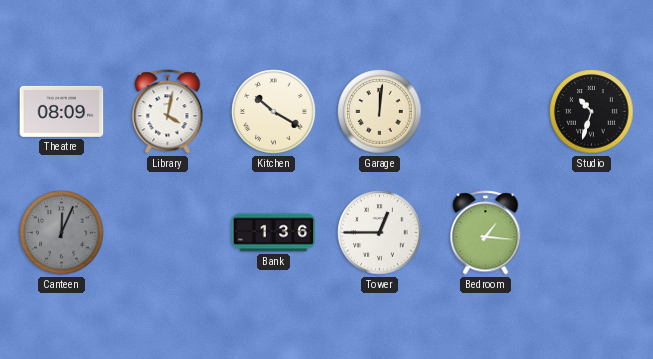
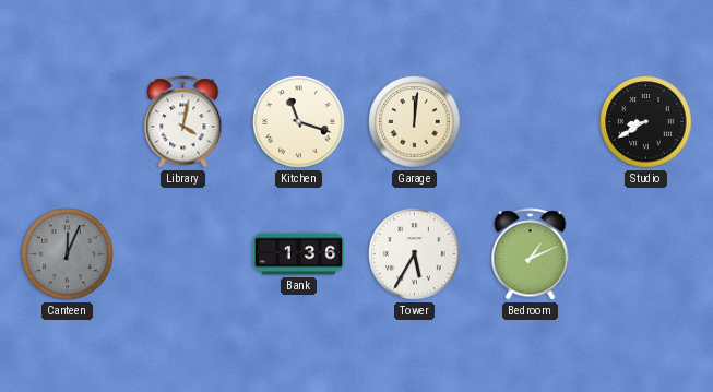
Theatre: 08:09 -> none (62, 111)
Kitchen: 10:20 -> 11:18 (299, 122)
Studio: 10:33 -> 8:40 (646, 122)
Tower: 12:45 -> 5:35 (415, 254)
Bedroom: 1:16 -> 1:11 (531, 254)
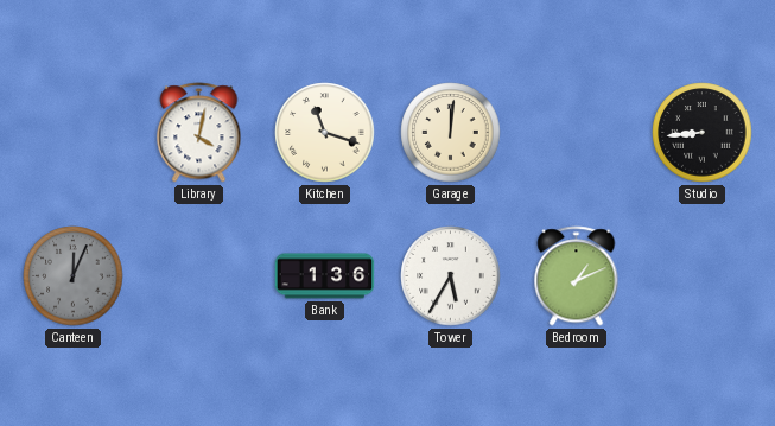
Studio: 8:40 -> 8:44 (703, 133)
